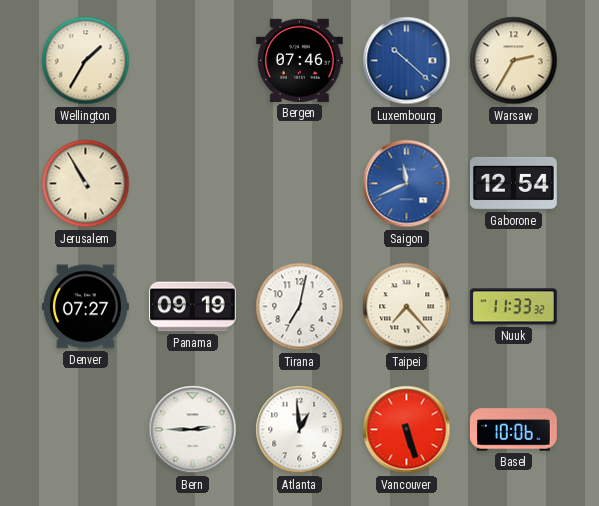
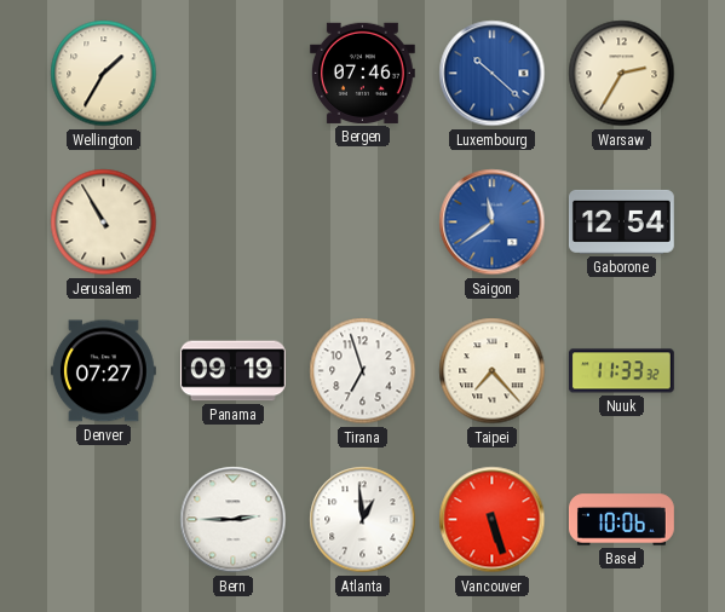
Saigon: 11:41 -> 11:39 (493, 223)
Tirana: 7:02 -> 6:57 (363, 371)
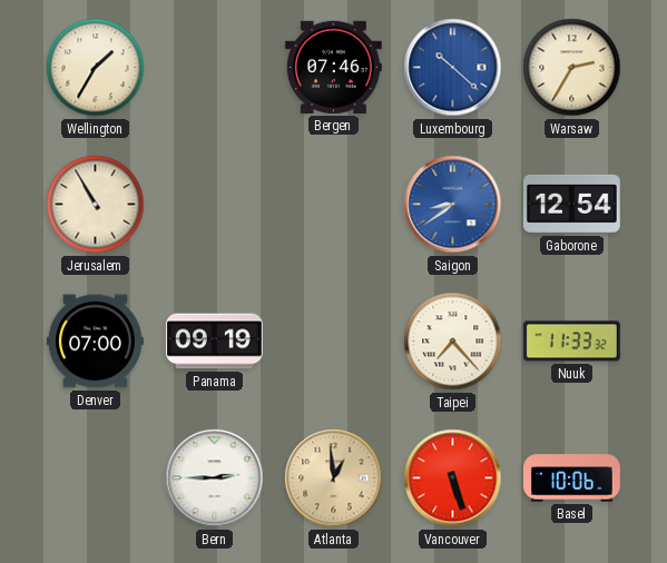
Saigon: 11:39 -> 8:39 (453, 205)
Denver: 07:27 -> 07:00 (95, 342)
Tirana: 6:57 -> none (363, 371)
Atlanta dial: white -> champagne (334, 478)
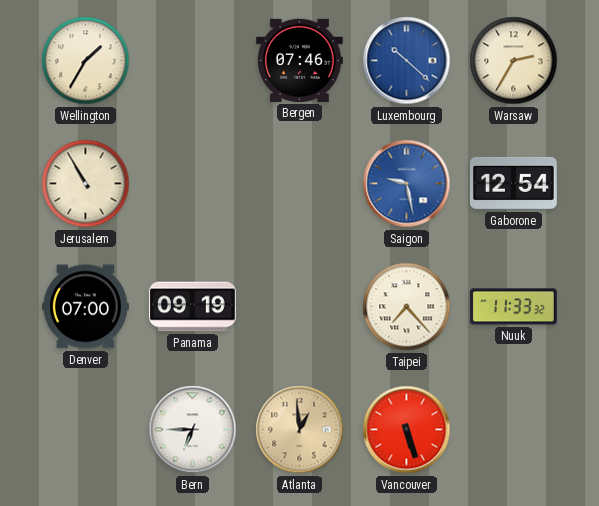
Saigon: 8:39 -> 9:28 (407, 184)
Bern: 2:45 -> 6:45 (193, 430)
Basel: 10:06 -> none (571, 478)
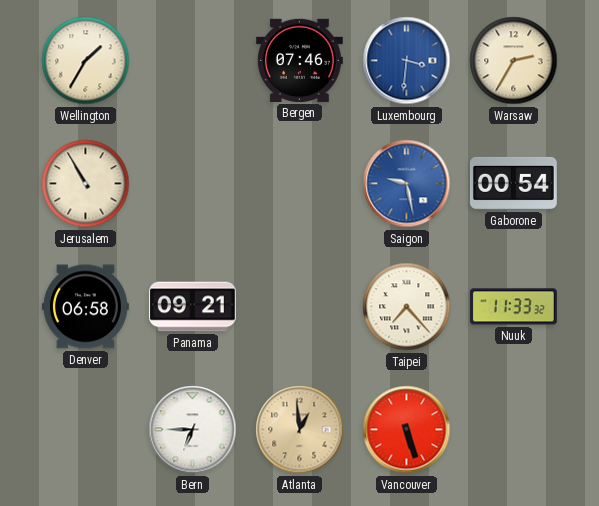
Luxembourg: 10:22 -> 3:31 (407, 61)
Gaborone: 12:54 -> 00:54 (513, 183)
Denver: 07:00 -> 06:58 (85, 307)
Panama: 09:19 -> 09:21 (192, 307)
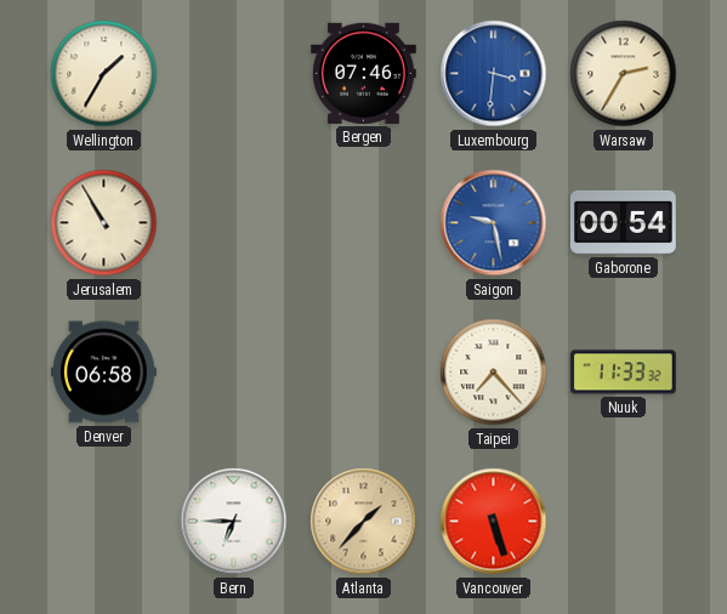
Panama: 09:21 -> none (192, 307)
Atlanta: 12:59 -> 1:37 (364, 522)
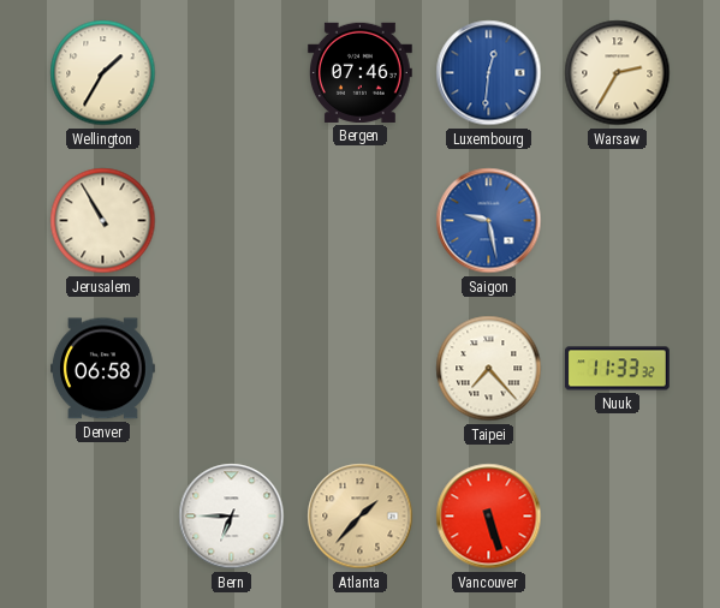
Luxembourg: 3:31 -> 12:31 (489, 73)
Gaborone: 00:54 -> none (623, 222)
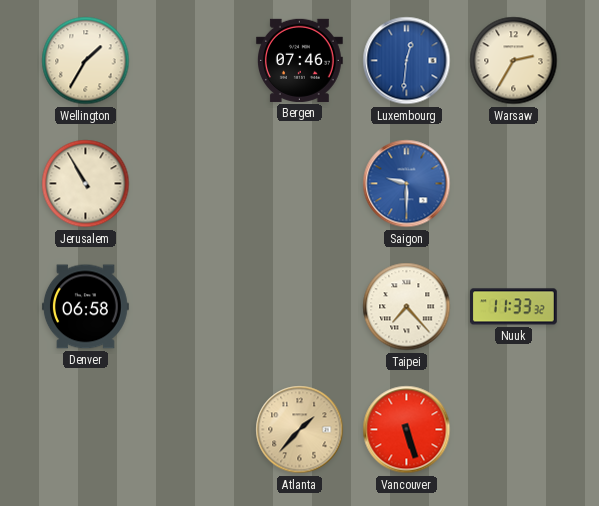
Saigon: 9:28 -> 9:30 (407, 184)
Bern: 6:45 -> none (232, 517)
